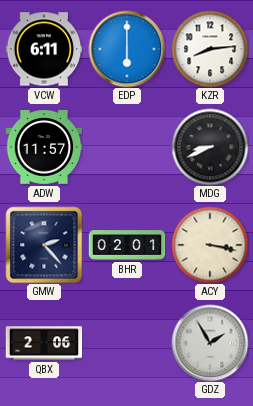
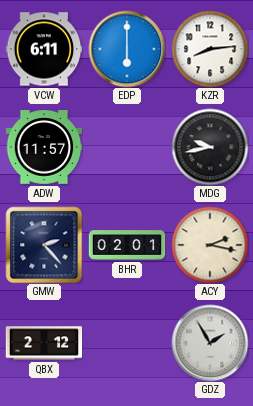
MDG: 8:41 -> 9:43 (210, 147)
ACY: 3:17 -> 2:17 (210, 245)
QBX: 2:06 -> 2:12 (44, 343)
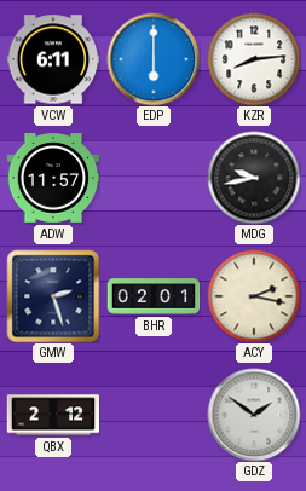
GMW: 2:23 -> 2:27 (53, 296)
GDZ: 1:55 -> 1:51 (254, 415)
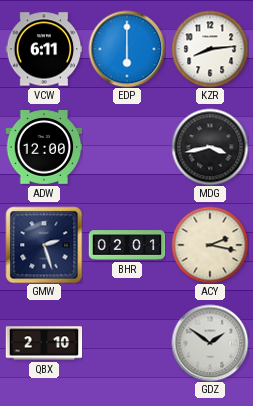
ADW: 11:57 -> 12:00 (44, 147)
MDG: 9:43 -> 3:43 (210, 147)
QBX: 2:12 -> 2:10 (44, 343)
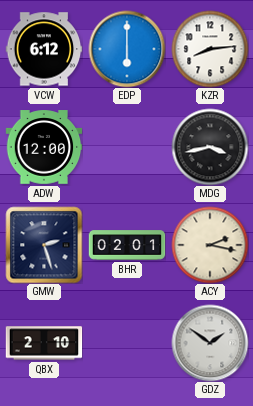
VCW: 6:11 -> 6:12 (44, 49)
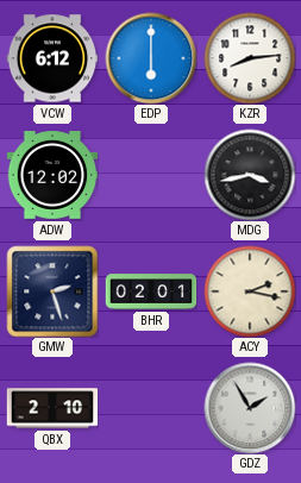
ADW: 12:00 -> 12:02 (52, 175)
GDZ: 1:51 -> 1:55 (250, 408)
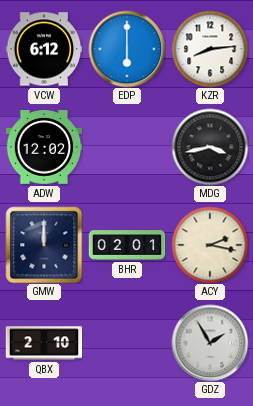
GMW: 2:27 -> 12:00 (44, 245)
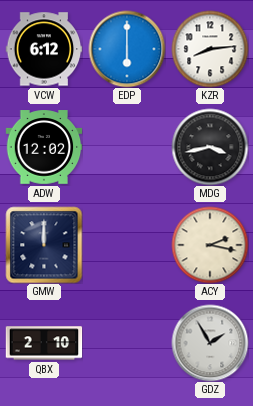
BHR: 02:01 -> none (127, 245)
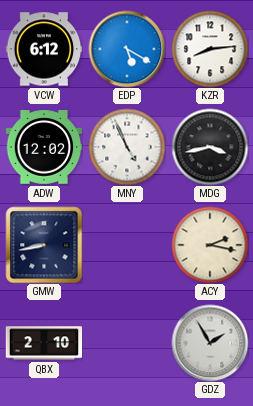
EDP: 6:00 -> 5:20 (127, 49)
MNY: none -> 4:56 (127, 147)
GMW: 12:00 -> 8:43 (44, 245)
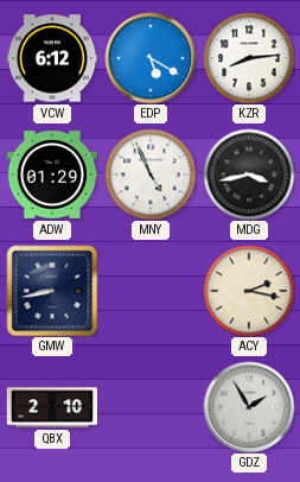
ADW: 12:02 -> 01:29 (52, 175)
